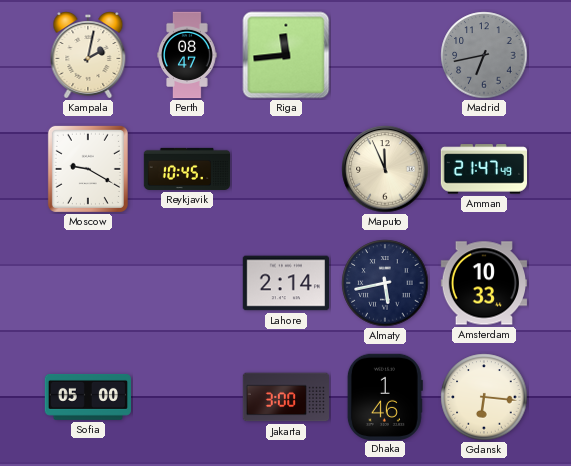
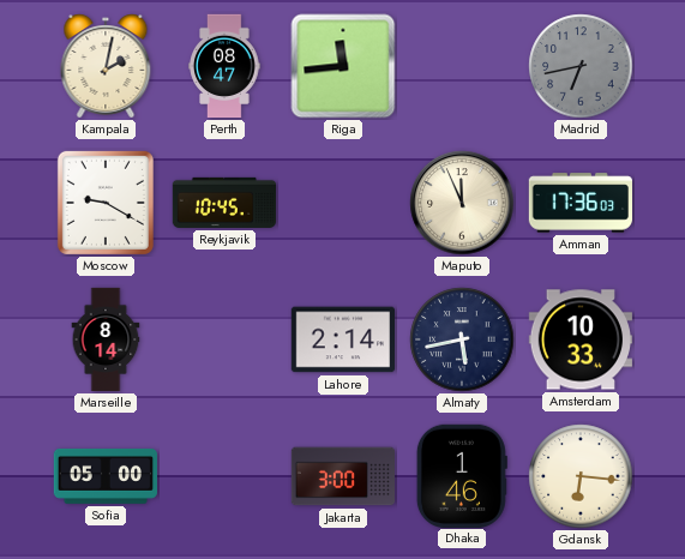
Amman: 21:47 -> 17:36 (579, 203)
Marseille: none -> 8:14 (106, 339)
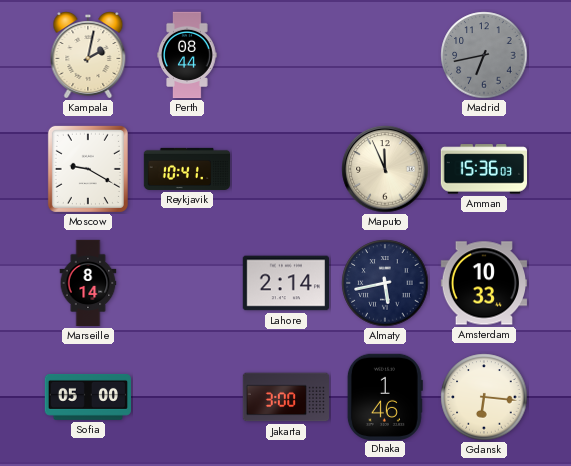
Perth: 08:47 -> 08:44 (187, 55)
Riga: 11:44 -> none (343, 66)
Reykjavik: 10:45 -> 10:41 (187, 169)
Amman: 17:36 -> 15:36 (483, 169)
